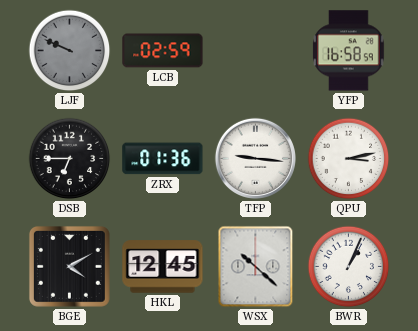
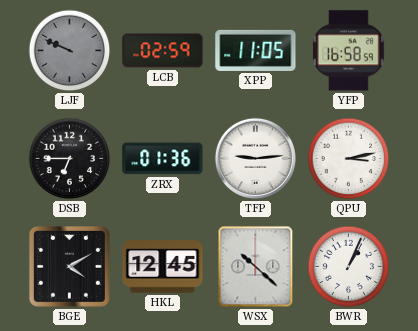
XPP: none -> 11:05 (256, 50)
TFP: 9:16 -> 9:14 (255, 158)
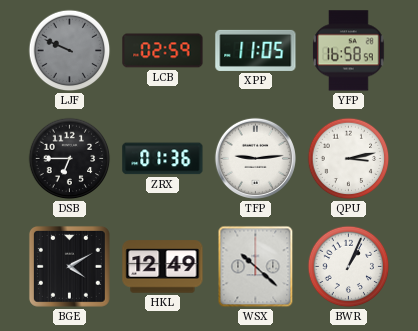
HKL: 12:45 -> 12:49 (163, 267)
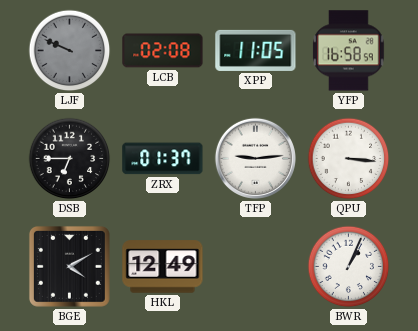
LCB: 02:59 -> 02:08 (163, 51)
ZRX: 01:36 -> 01:37 (163, 159)
QPU: 3:13 -> 3:16 (349, 159)
WSX: 10:22 -> none (256, 267)
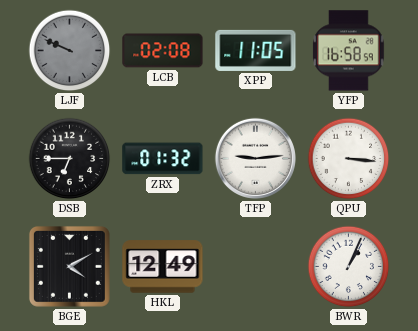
ZRX: 01:37 -> 01:32 (163, 159)
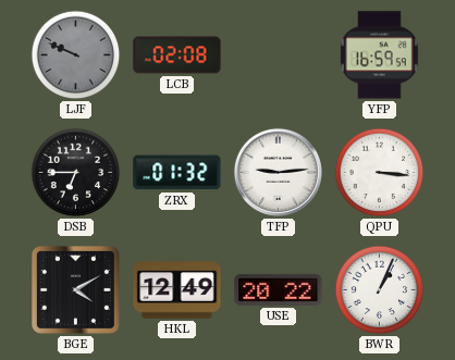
XPP: 11:05 -> none (256, 50)
YFP: 16:58 -> 16:59 (380, 55)
USE: none -> 20:22 (279, 289)
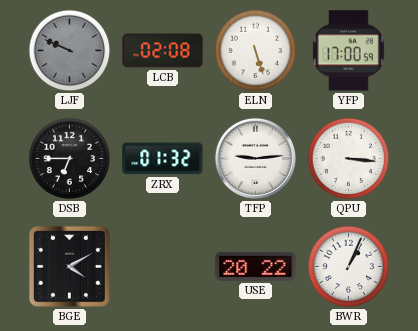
ELN: none -> 5:27 (256, 51)
YFP: 16:59 -> 17:00 (349, 51)
HKL: 12:49 -> none (177, 290)
